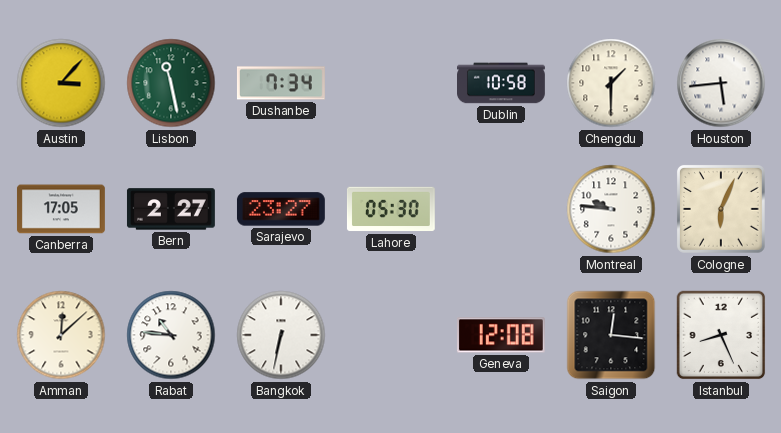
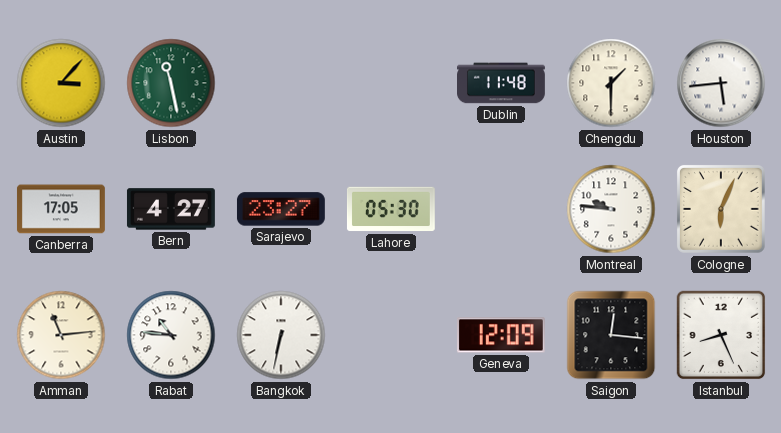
Dushanbe: 7:34 -> none (281, 83)
Dublin: 10:58 -> 11:48 (502, 83)
Bern: 2:27 -> 4:27 (171, 209)
Amman: 12:08 -> 11:14 (61, 335)
Geneva: 12:08 -> 12:09 (501, 335)
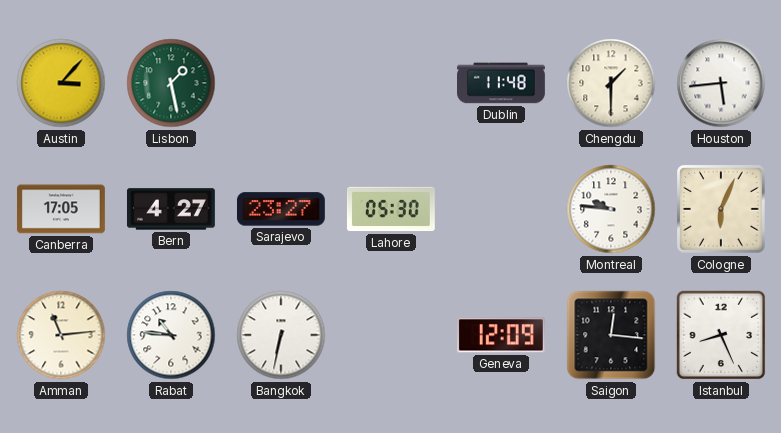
Lisbon: 11:28 -> 1:28 (171, 83)
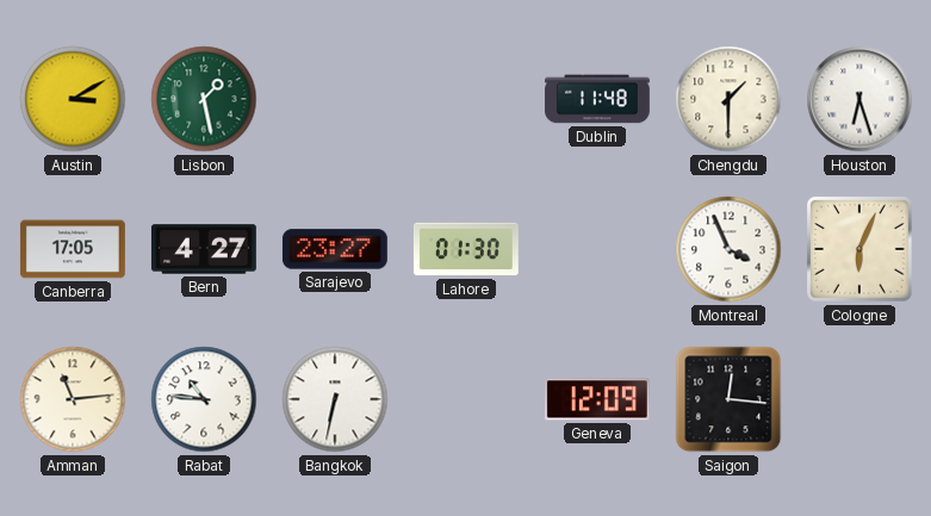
Austin: 3:07 -> 3:10 (73, 99)
Houston: 5:44 -> 6:27 (859, 99)
Lahore: 05:30 -> 01:30 (466, 249)
Montreal: 9:46 -> 3:56 (728, 249)
Istanbul: 8:26 -> none (721, 335)
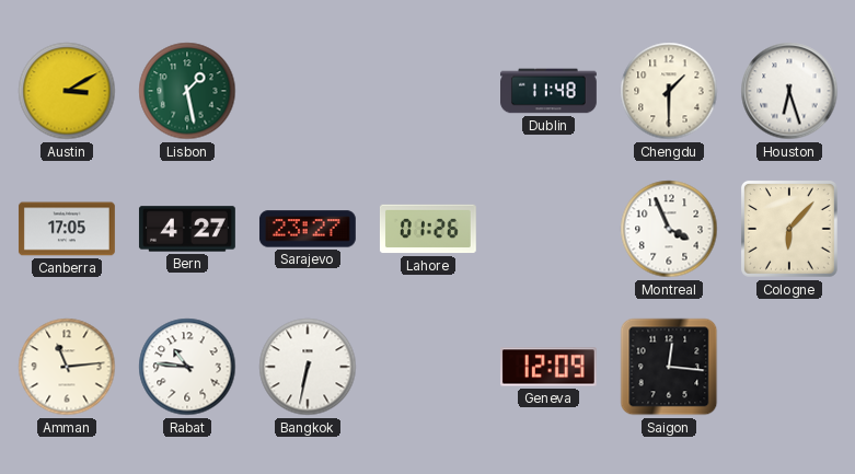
Lahore: 01:30 -> 01:26 (428, 229)
Cologne: 6:04 -> 6:07 (789, 229)
